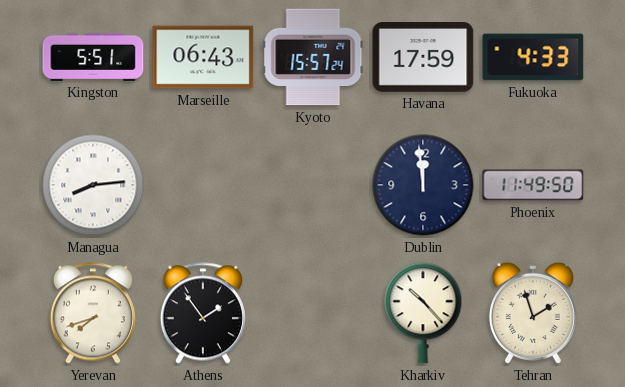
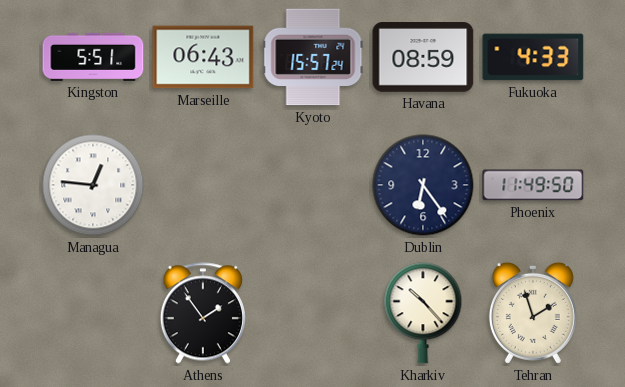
Havana: 17:59 -> 08:59 (423, 58)
Managua: 8:14 -> 12:46 (93, 185)
Dublin: 11:59 -> 6:24 (423, 185)
Yerevan: 7:42 -> none (93, 313)
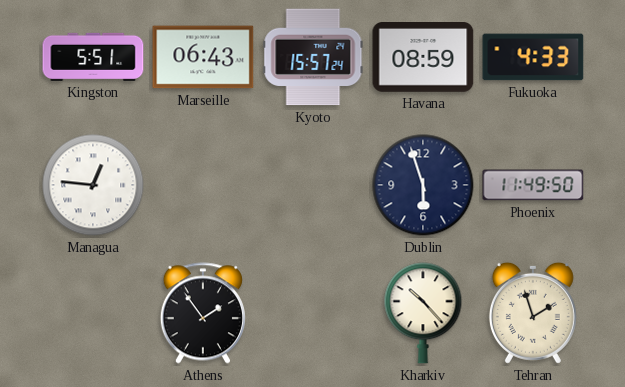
Dublin: 6:24 -> 5:57 (423, 185)
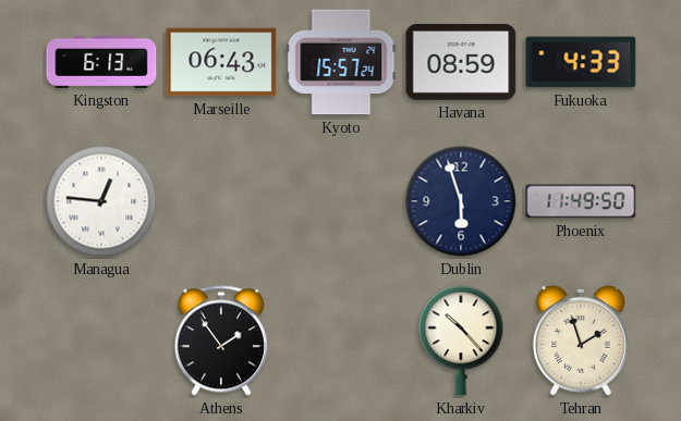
Kingston: 5:51 -> 6:13 (101, 62)
